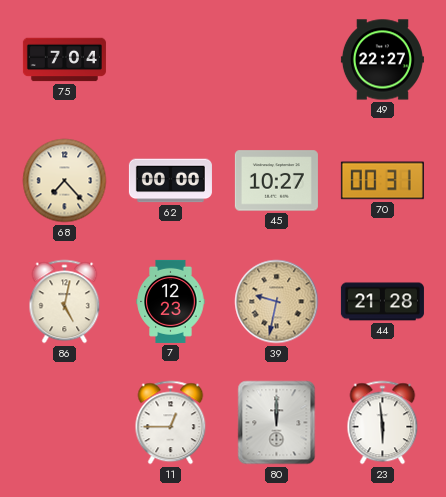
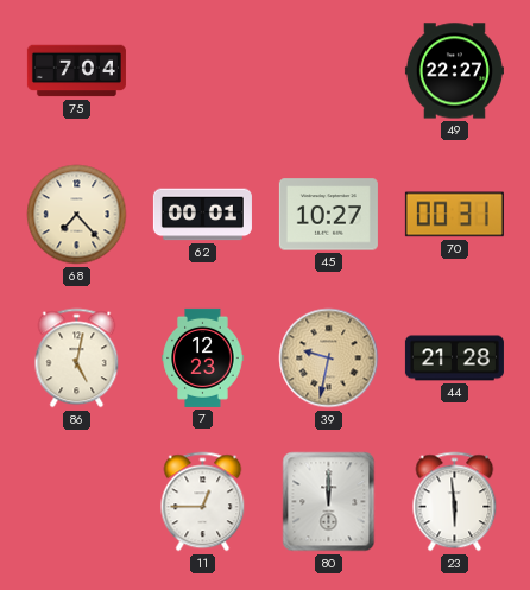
62: 00:00 -> 00:01 (202, 215)
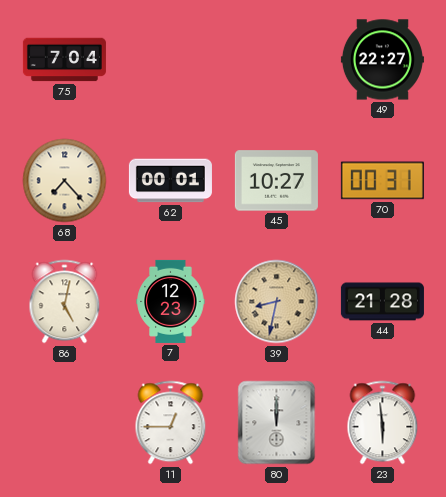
39: 9:32 -> 8:32 (277, 302)
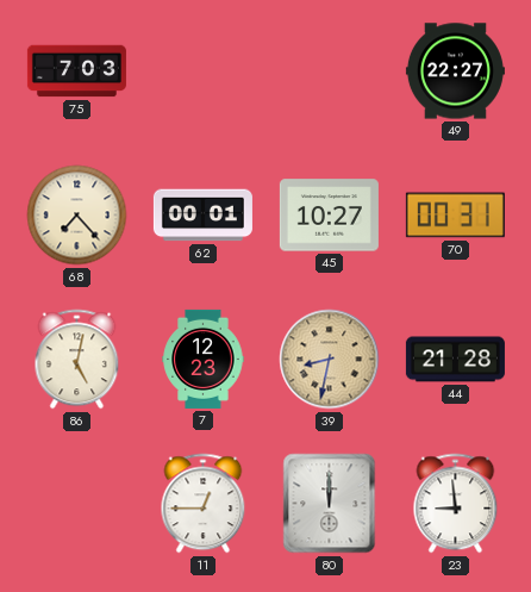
75: 7:04 -> 7:03 (76, 71)
23: 5:59 -> 8:59 (456, 504)
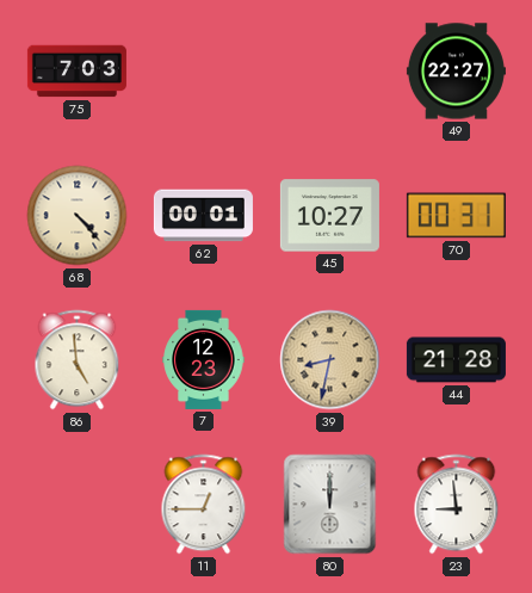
68: 7:23 -> 4:23 (78, 216)
86: 5:02 -> 4:59 (78, 360)
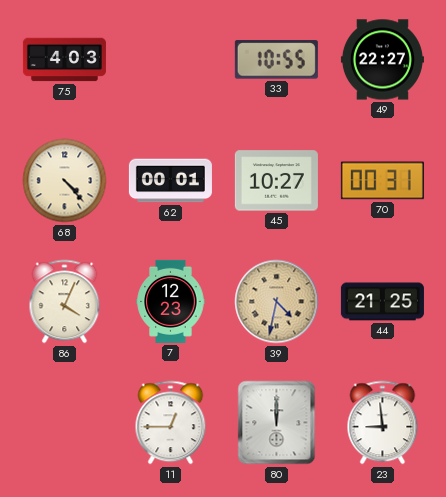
75: 7:03 -> 4:03 (64, 60)
33: none -> 10:55 (276, 60)
86: 4:59 -> 4:04 (65, 302)
39: 8:32 -> 4:32 (277, 302)
44: 21:28 -> 21:25 (382, 302)
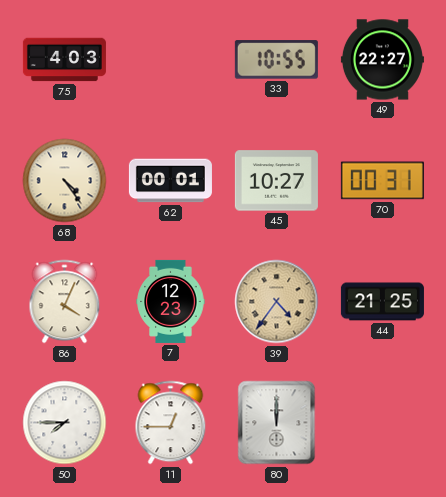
68: 4:23 -> 4:24 (65, 181)
39: 4:32 -> 4:36 (277, 302)
50: none -> 7:45 (65, 423)
23: 8:59 -> none (383, 423)
